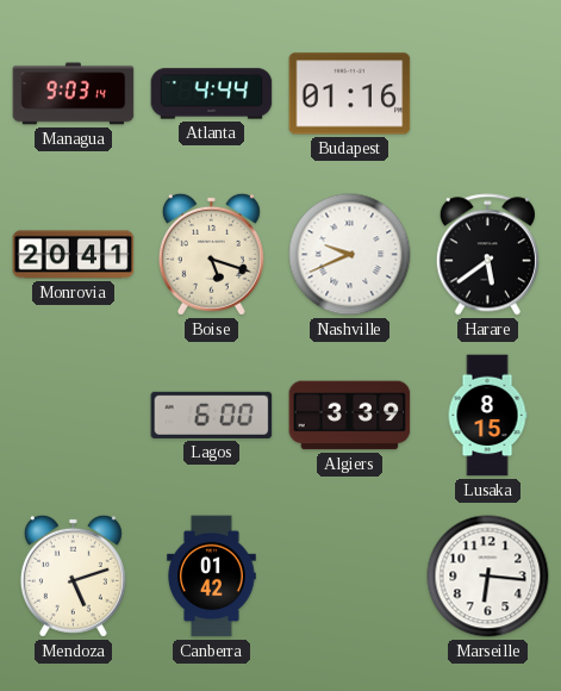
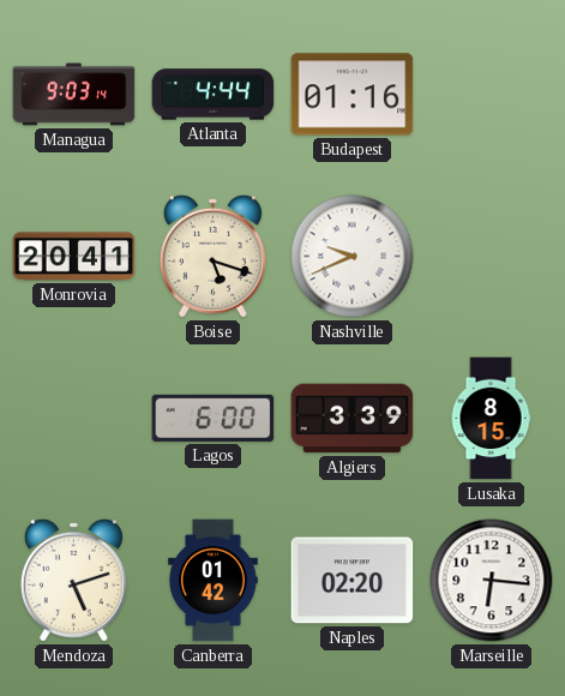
Harare: 5:39 -> none (487, 255)
Naples: none -> 02:20 (353, 581)
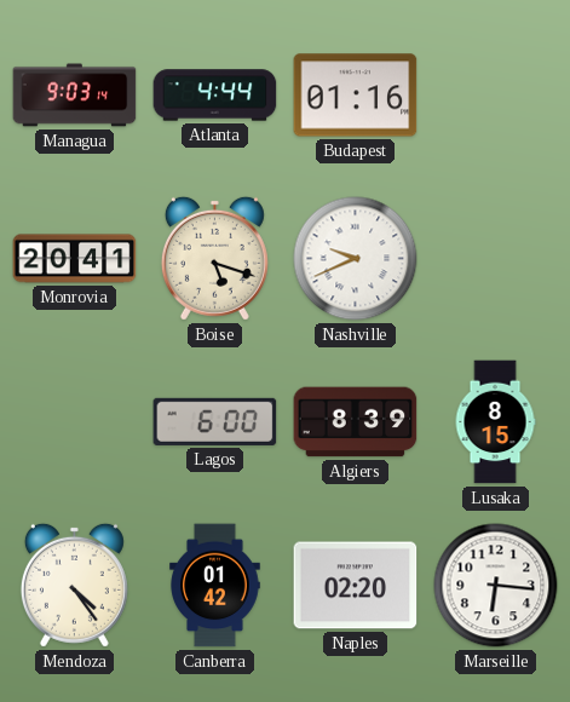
Algiers: 3:39 -> 8:39 (356, 422)
Mendoza: 5:12 -> 4:24 (74, 585)
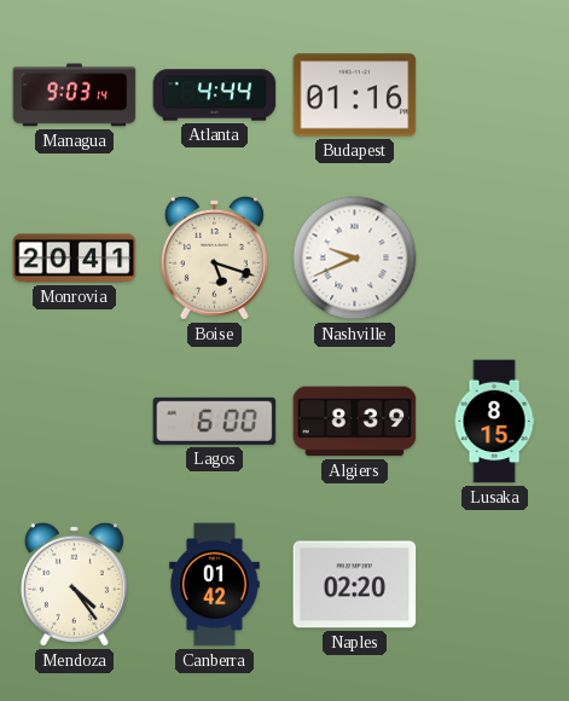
Marseille: 6:16 -> none (496, 586)
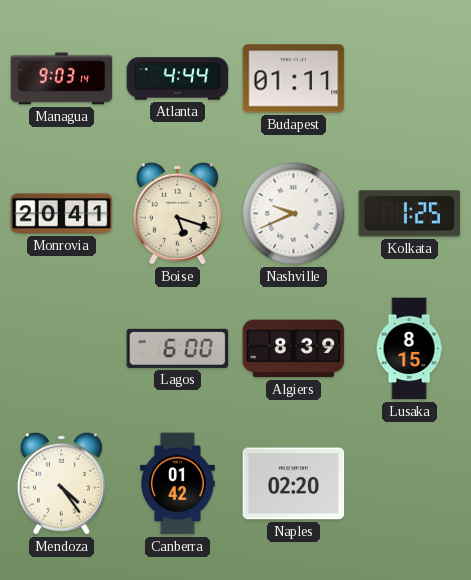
Budapest: 01:16 -> 01:11 (294, 79)
Kolkata: none -> 1:25 (410, 214)
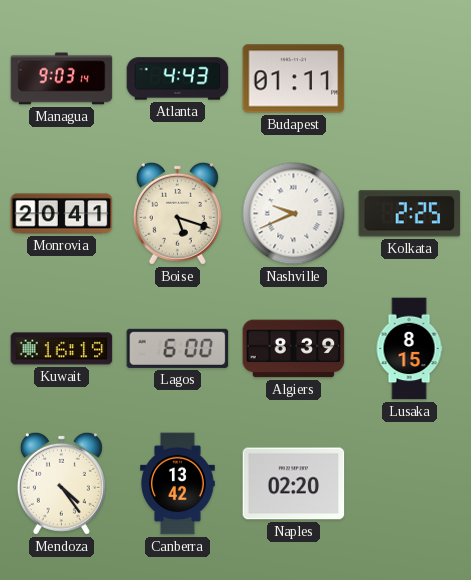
Atlanta: 4:44 -> 4:43 (178, 79)
Kolkata: 1:25 -> 2:25 (410, 214)
Kuwait: none -> 16:19 (62, 349)
Canberra: 01:42 -> 13:42 (178, 484)
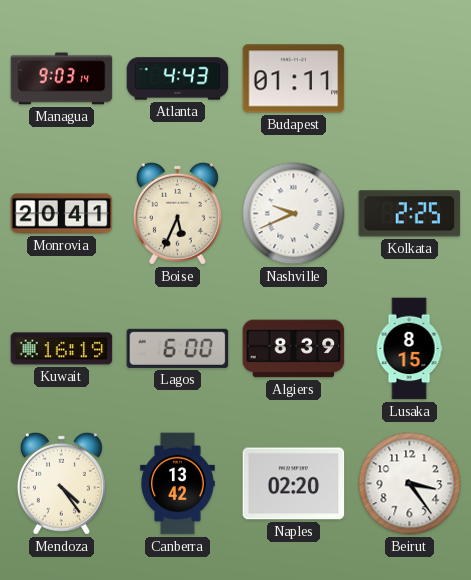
Boise: 5:18 -> 5:34 (177, 213)
Beirut: none -> 3:24 (410, 484)
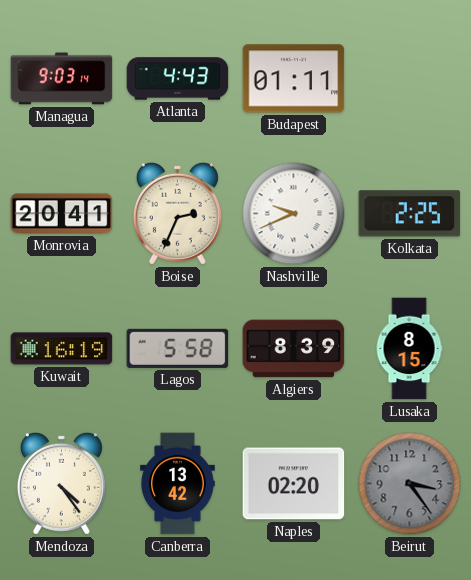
Boise: 5:34 -> 2:34 (177, 213)
Lagos: 6:00 -> 5:58 (178, 348)
Beirut dial: white -> grey (410, 484)
